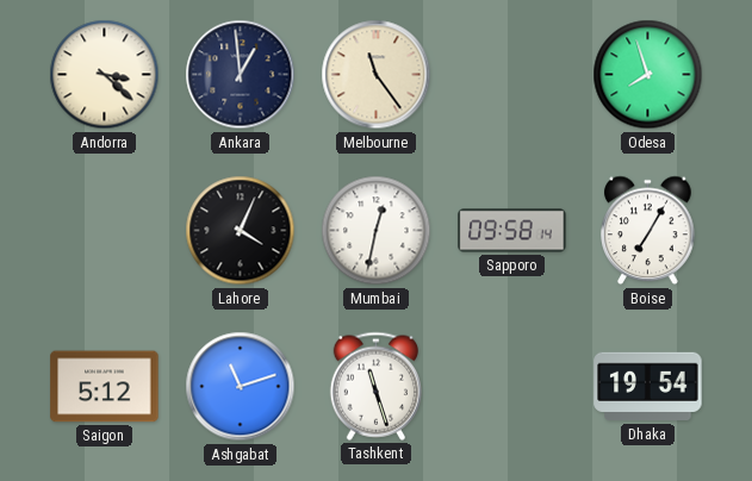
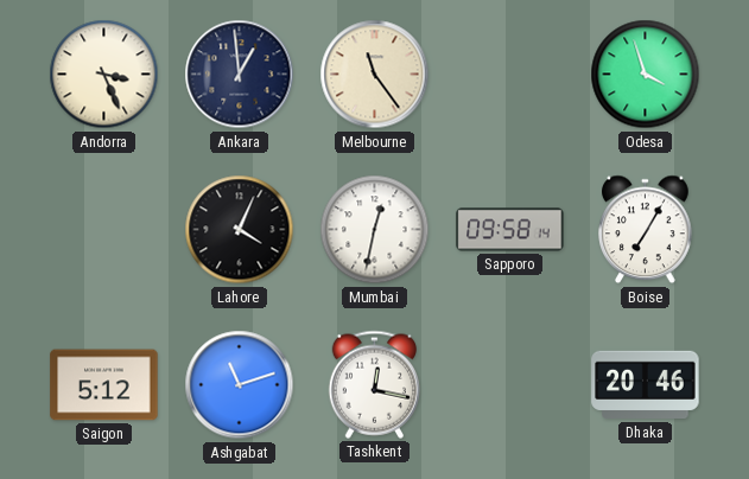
Andorra: 3:22 -> 3:26 (104, 75)
Odesa: 7:57 -> 3:57 (646, 75)
Tashkent: 11:27 -> 12:17 (374, 384)
Dhaka: 19:54 -> 20:46 (646, 385)
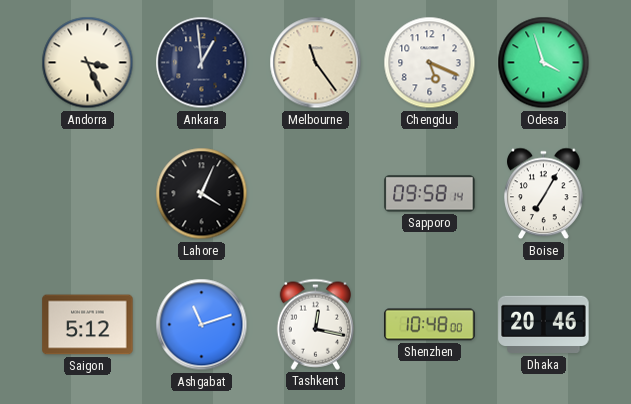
Chengdu: none -> 5:19 (430, 63)
Mumbai: 12:32 -> none (375, 230)
Shenzhen: none -> 10:48 (430, 325)
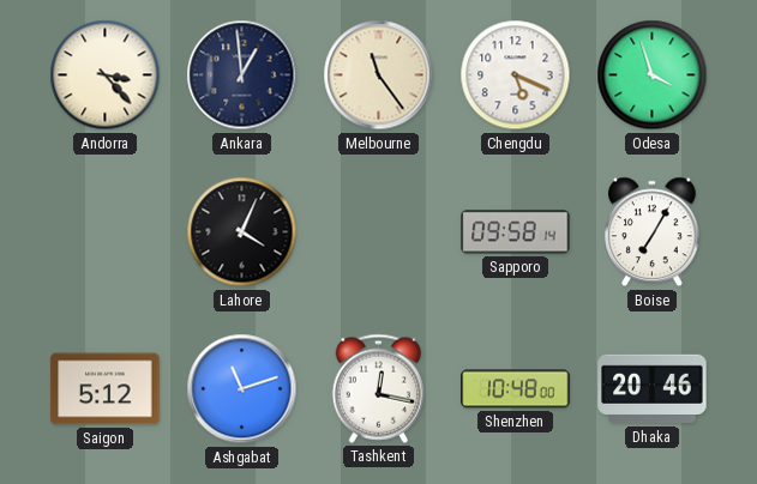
Andorra: 3:26 -> 3:23 (106, 75)
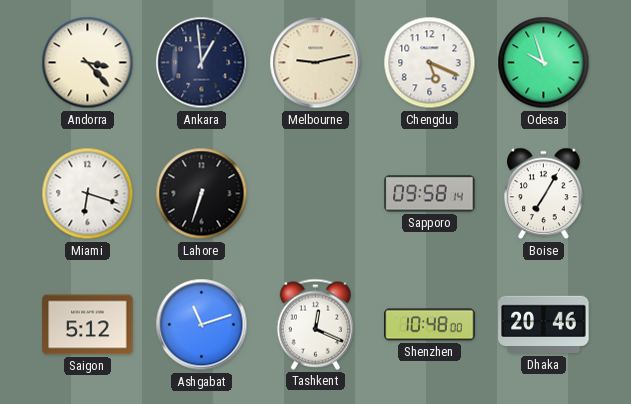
Melbourne: 11:24 -> 9:13 (316, 63)
Odesa: 3:57 -> 9:57 (544, 63)
Miami: none -> 6:18 (88, 194)
Lahore: 4:04 -> 6:33 (202, 194)
Tashkent: 12:17 -> 12:19 (315, 324)
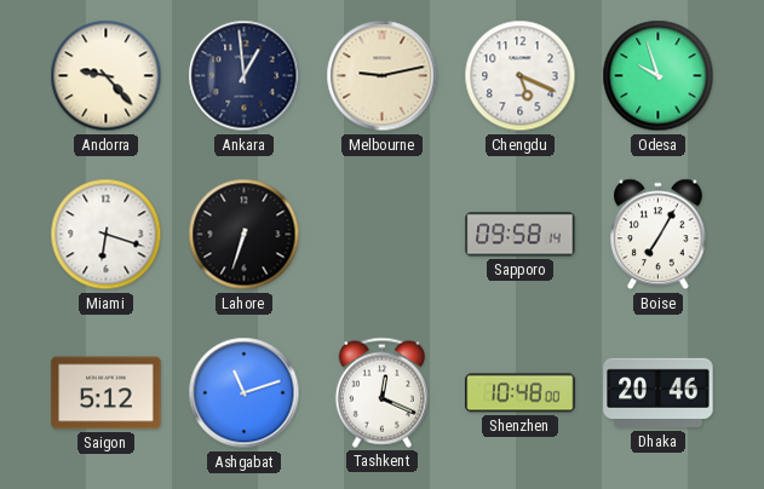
Andorra: 3:23 -> 9:23 (107, 76)
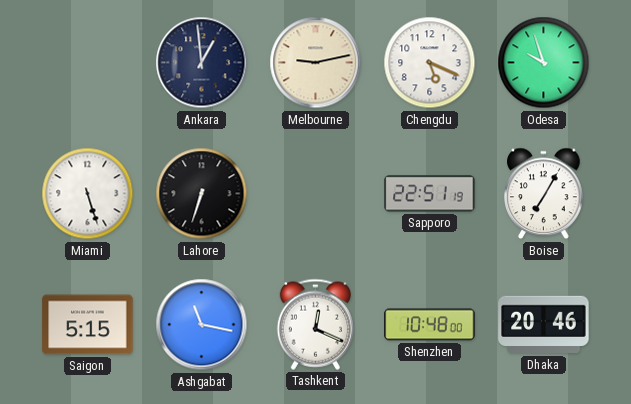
Andorra: 9:23 -> none (107, 76)
Miami: 6:18 -> 5:27 (88, 194)
Sapporo: 09:58 -> 22:51 (430, 194)
Saigon: 5:12 -> 5:15 (88, 325)
Ashgabat: 11:12 -> 11:17 (202, 325)
